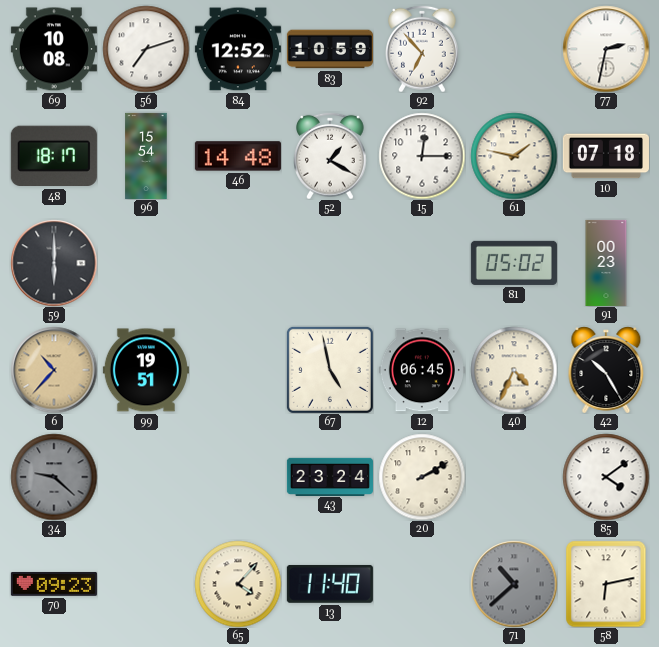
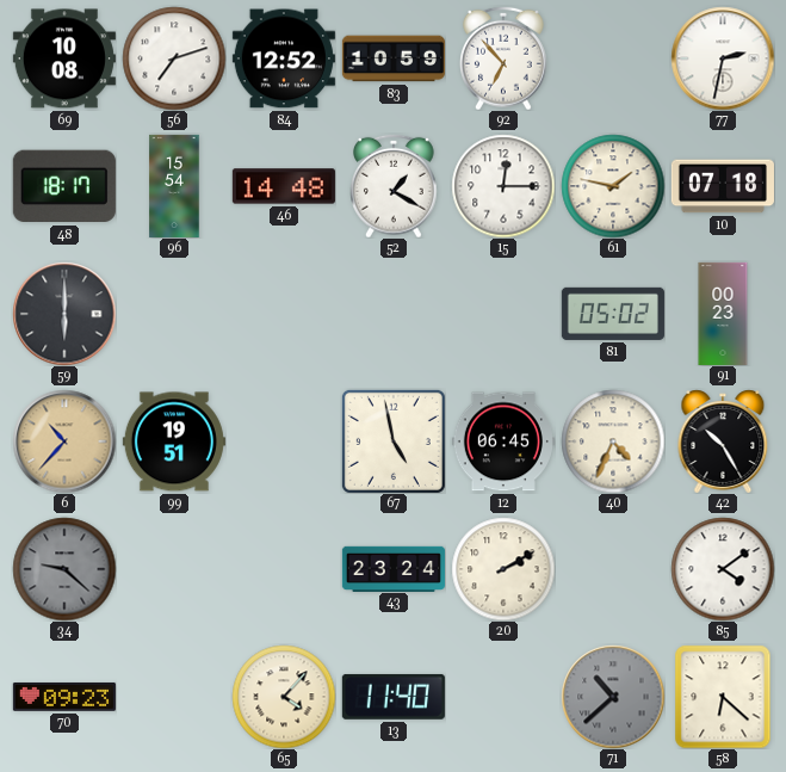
58: 6:13 -> 6:22 (723, 697)
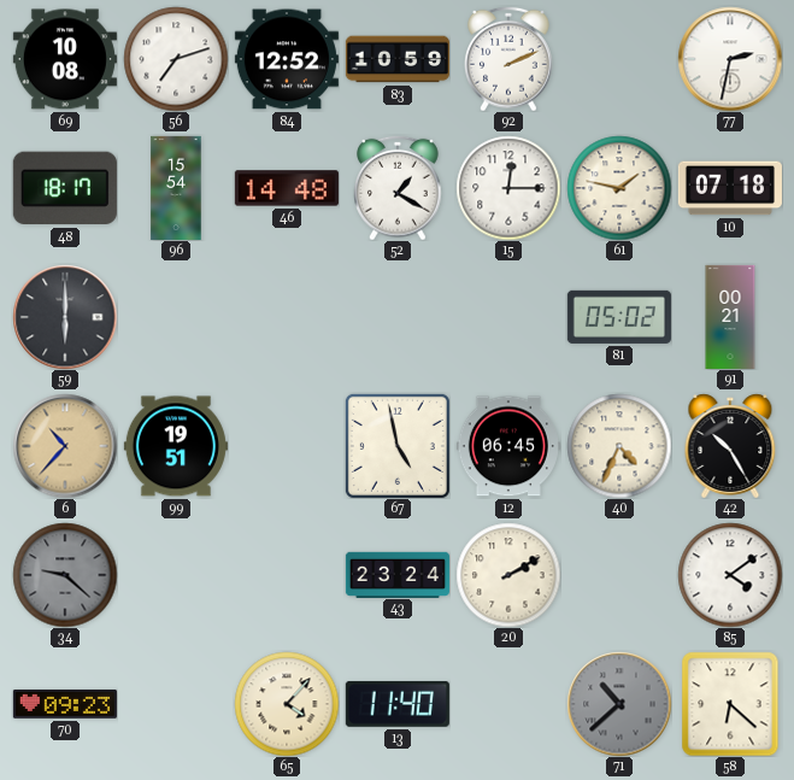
92: 6:53 -> 2:11 (510, 59)
91: 00:23 -> 00:21 (730, 317)
